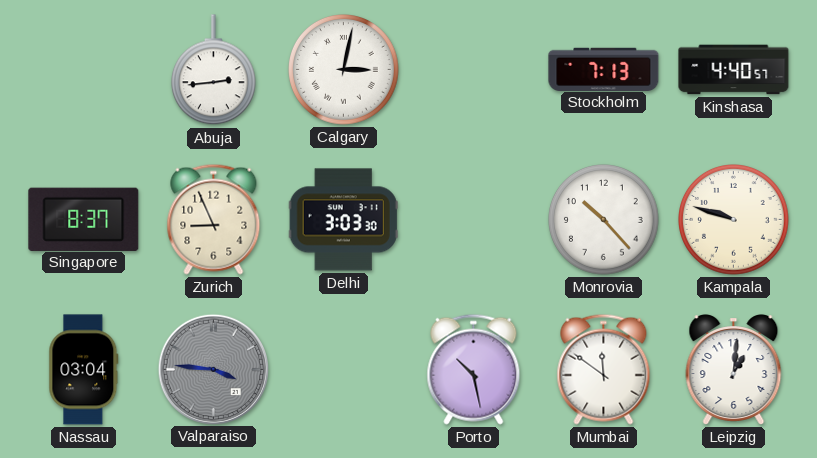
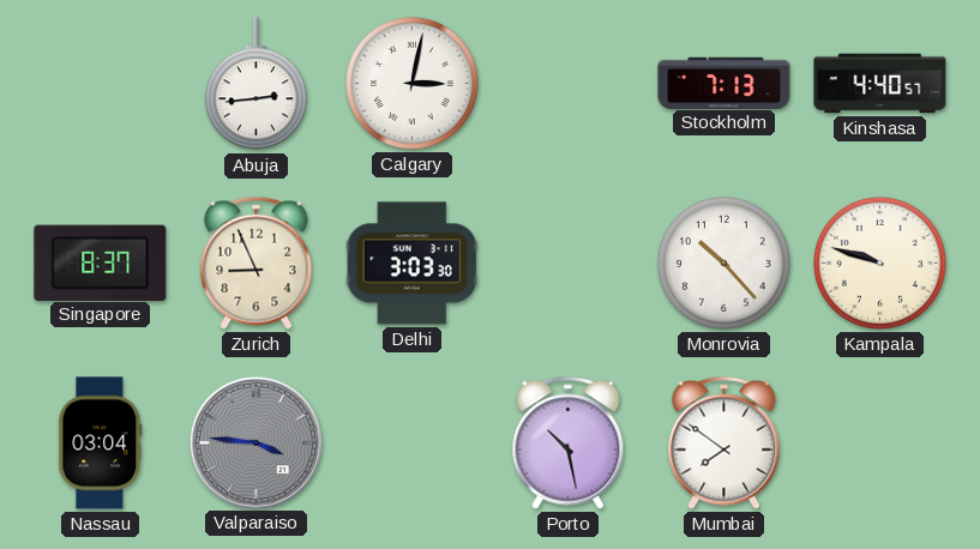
Mumbai: 11:51 -> 7:51 (725, 442)
Leipzig: 1:01 -> none (734, 370)
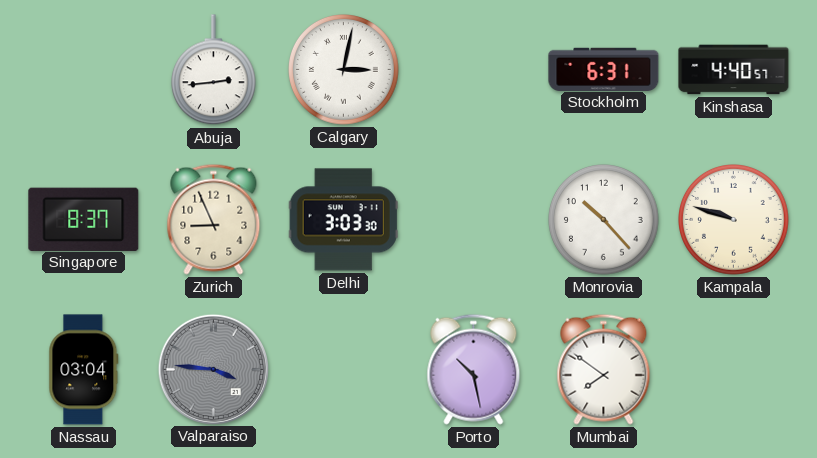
Stockholm: 7:13 -> 6:31 (604, 69)
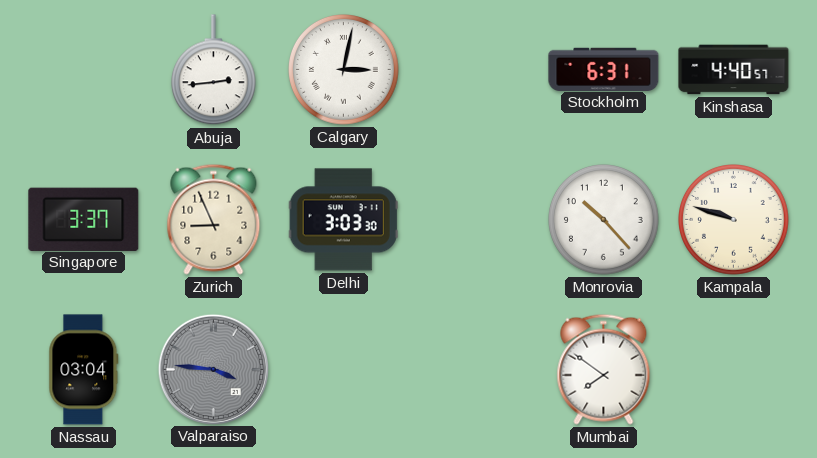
Singapore: 8:37 -> 3:37 (84, 219)
Porto: 10:28 -> none (474, 369)
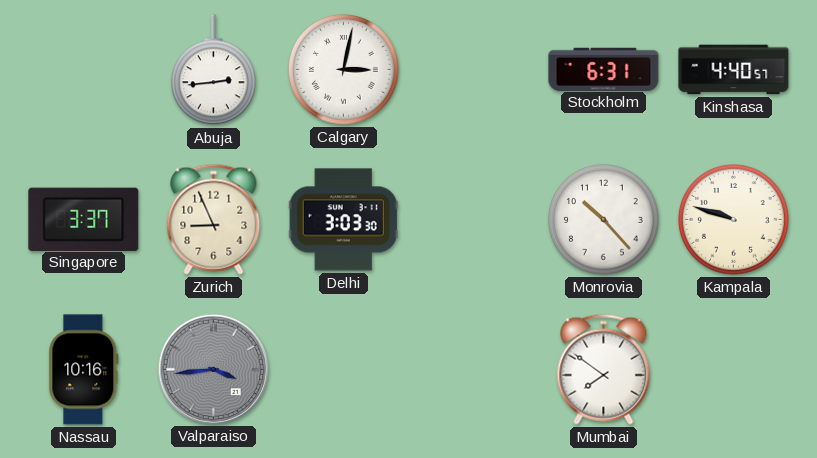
Nassau: 03:04 -> 10:16 (84, 370)
Valparaiso: 3:46 -> 3:44 (213, 369)
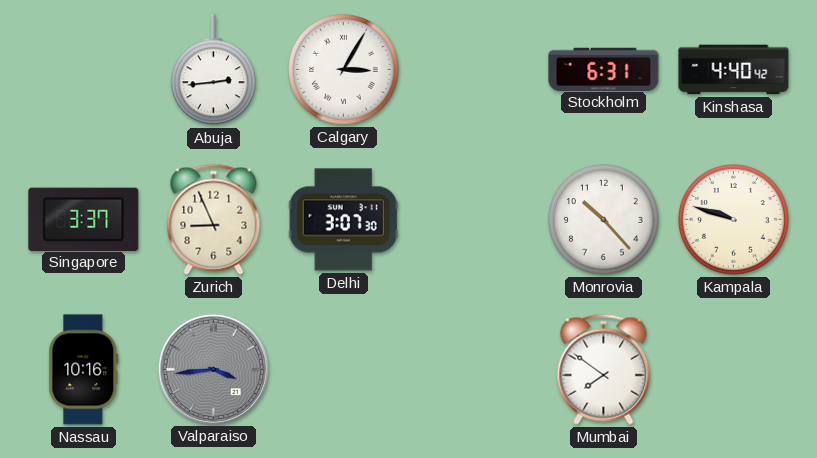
Calgary: 3:02 -> 3:05 (344, 70)
Kinshasa: 4:40:57 -> 4:40:42 (734, 70)
Delhi: 3:03 -> 3:07 (343, 220)
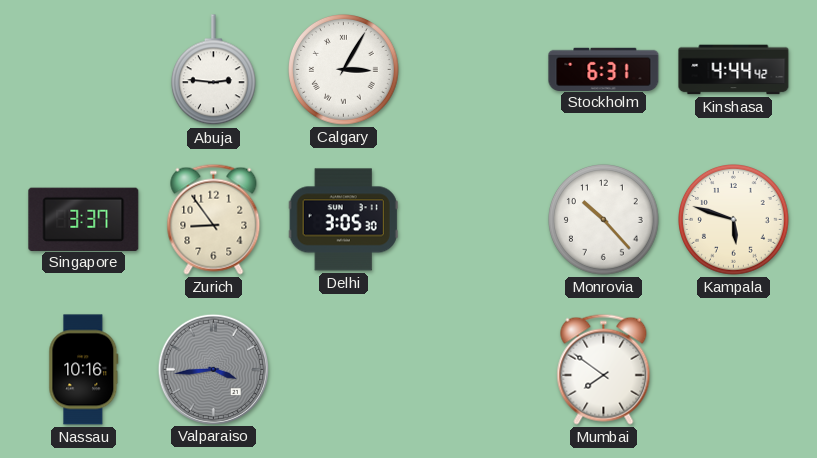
Abuja: 2:44 -> 2:46 (213, 70)
Kinshasa: 4:40 -> 4:44 (734, 70)
Zurich: 8:56 -> 8:54 (214, 219)
Delhi: 3:07 -> 3:05 (343, 220)
Kampala: 9:48 -> 5:48 (734, 220)
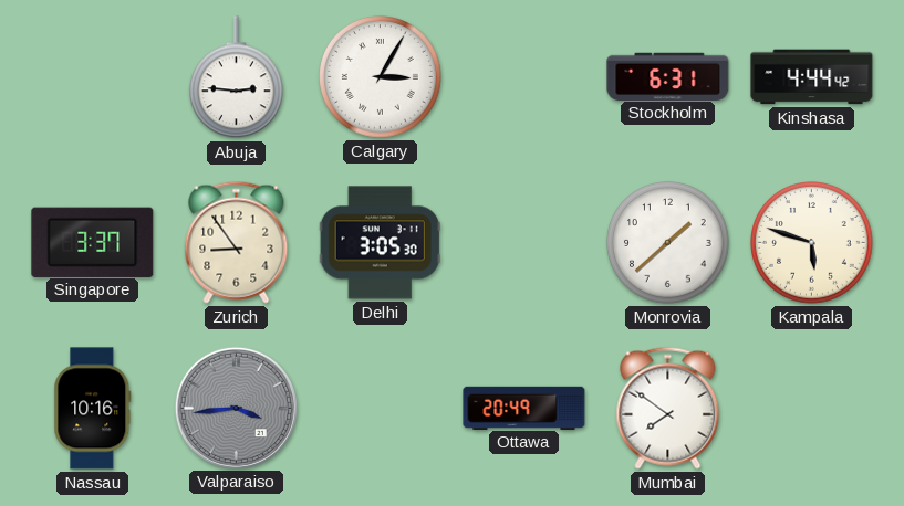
Monrovia: 10:23 -> 1:38 (668, 243)
Ottawa: none -> 20:49 (524, 408)
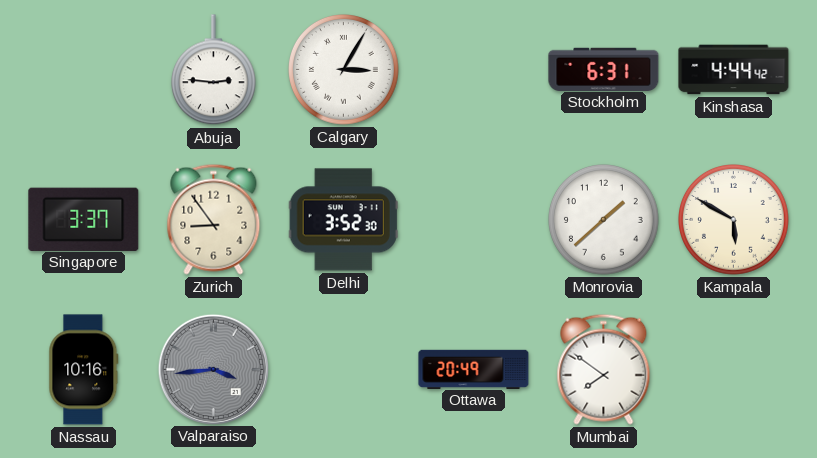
Delhi: 3:05 -> 3:52 (343, 220)
Kampala: 5:48 -> 5:50 (734, 220)
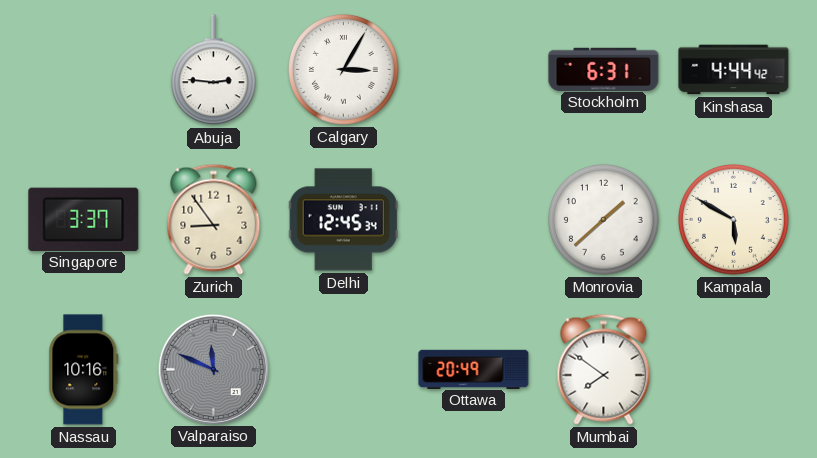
Delhi: 3:52 -> 12:45 (343, 220)
Valparaiso: 3:44 -> 11:49 (213, 369)
